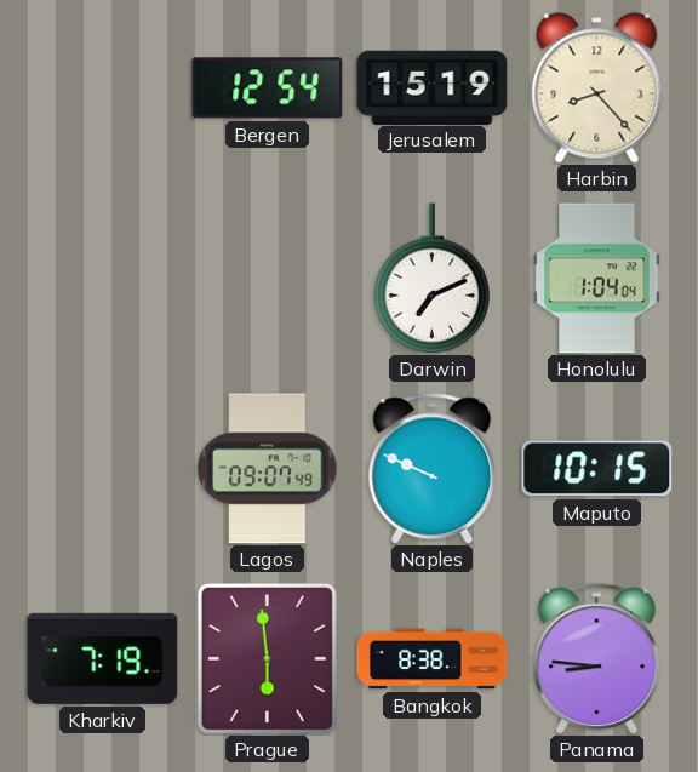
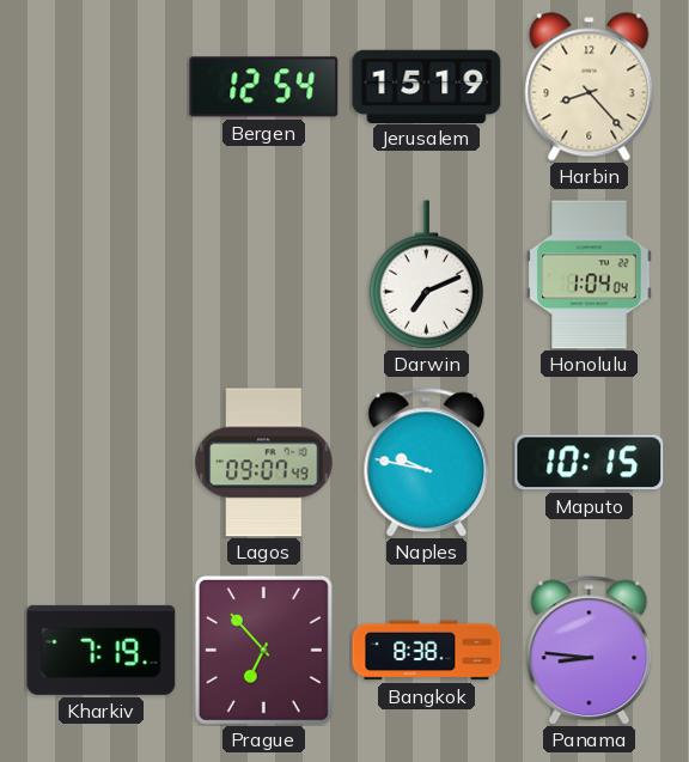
Naples: 9:49 -> 9:47 (427, 463)
Prague: 5:59 -> 6:53 (263, 650)
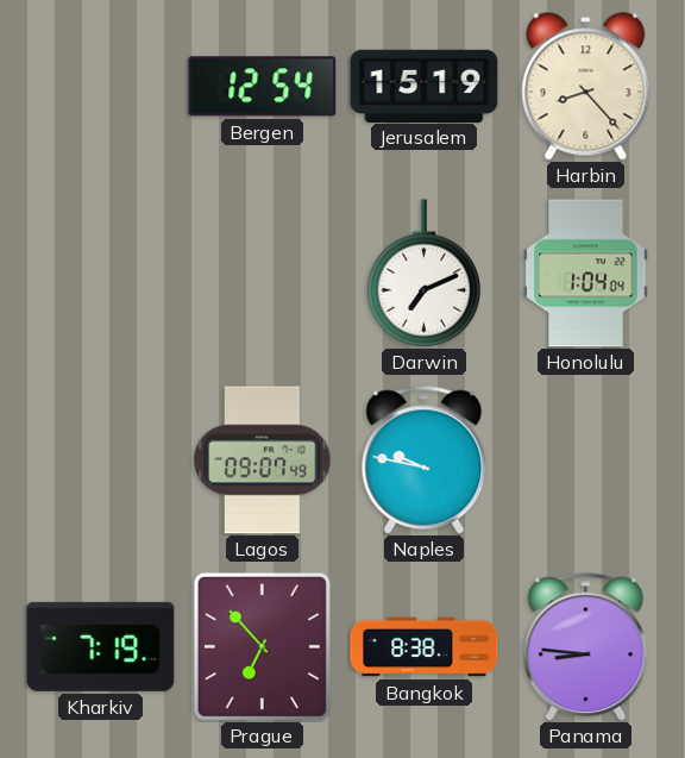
Maputo: 10:15 -> none (590, 463)
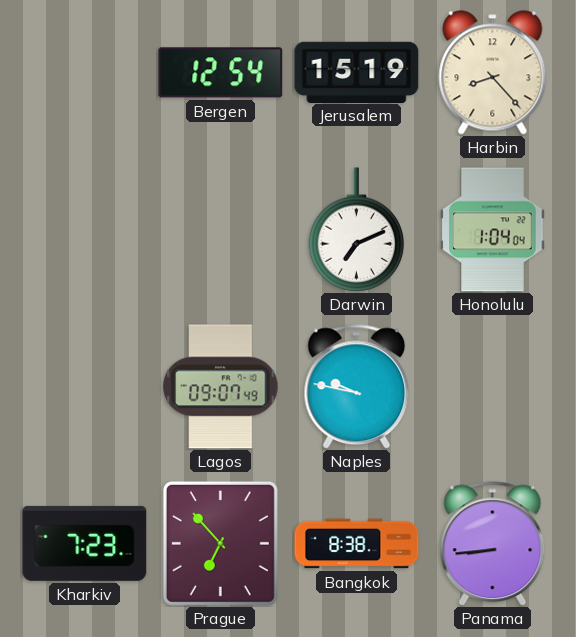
Kharkiv: 7:19 -> 7:23 (85, 543)
Panama: 8:46 -> 8:44 (493, 544)
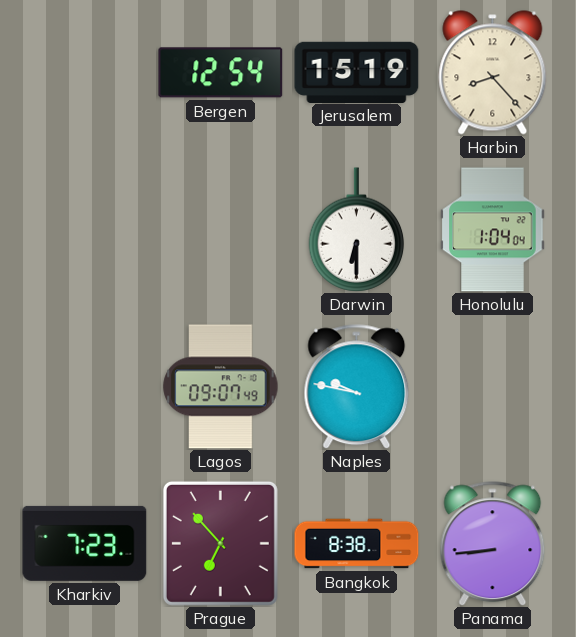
Darwin: 7:11 -> 6:30 (357, 230)
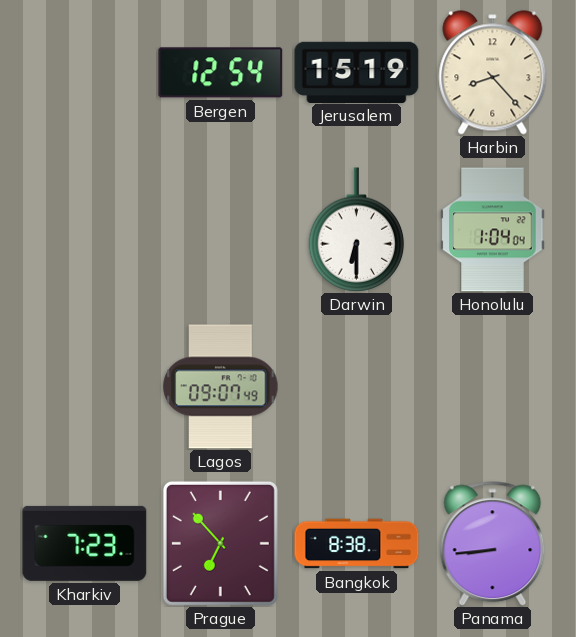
Naples: 9:47 -> none (357, 387)
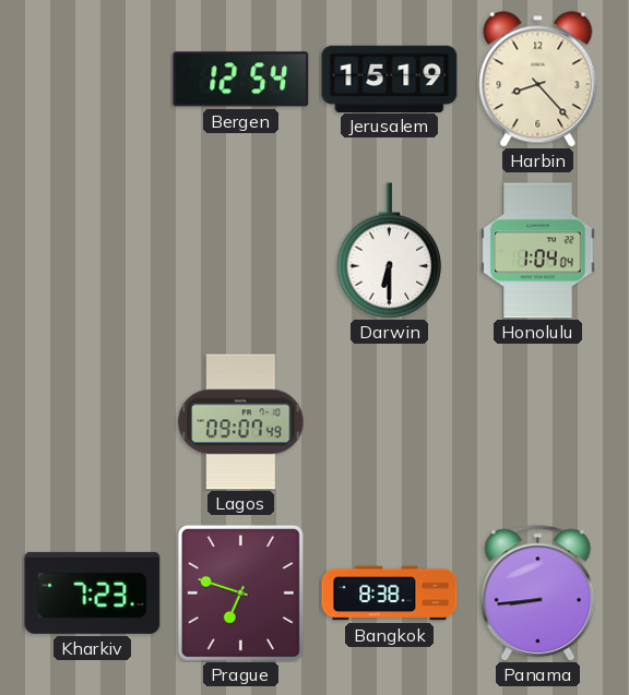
Prague: 6:53 -> 6:48 (240, 592)
